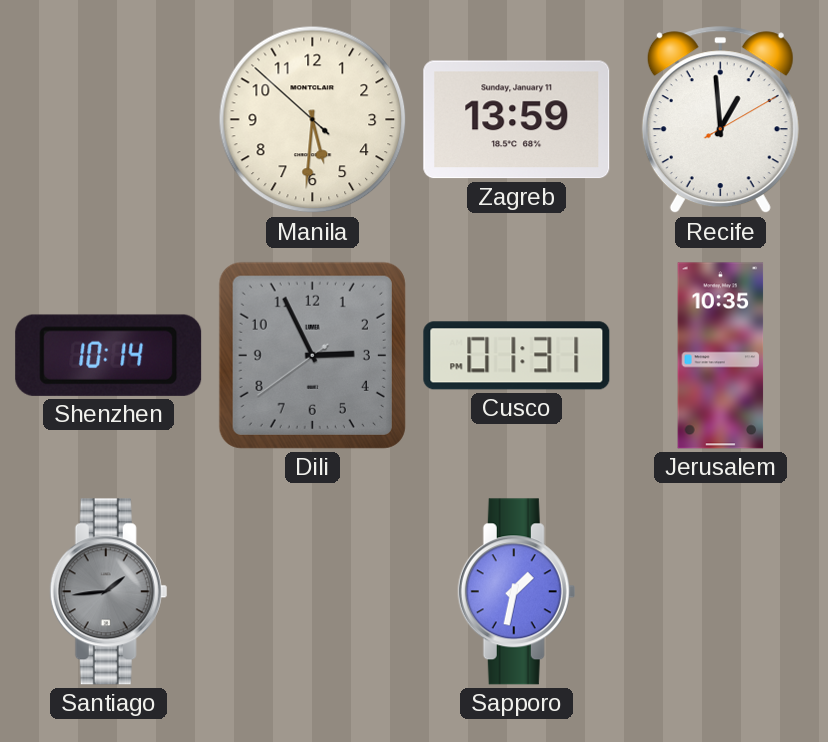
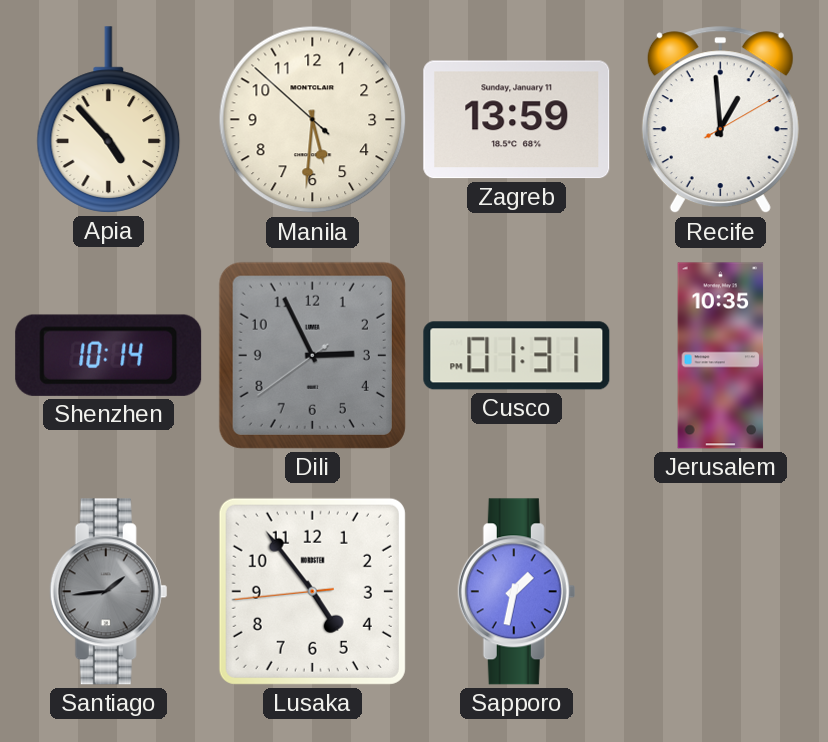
Apia: none -> 4:53 (109, 120)
Lusaka: none -> 4:53 (312, 591)
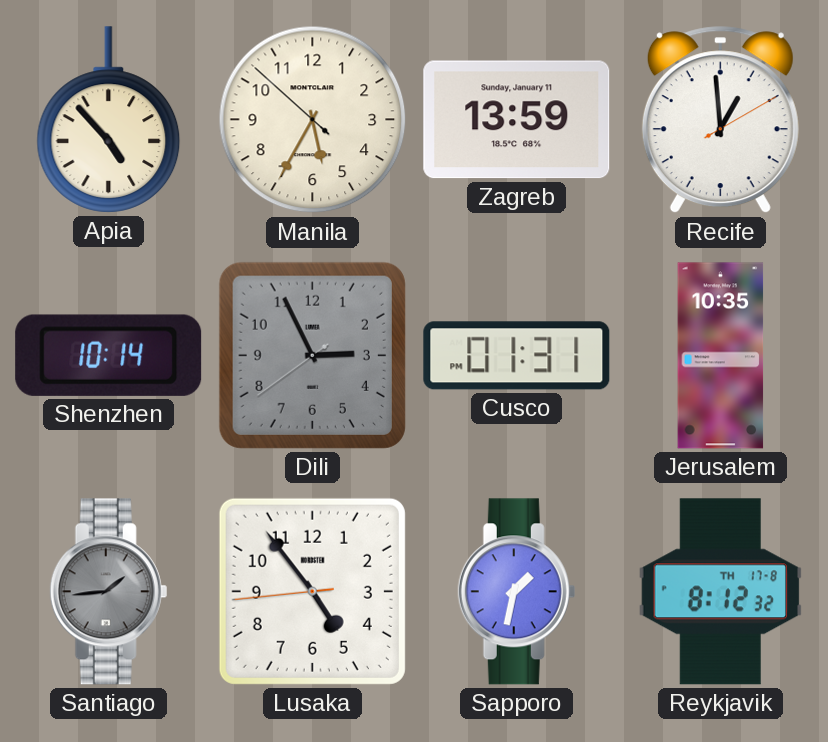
Manila: 5:30 -> 5:34 (313, 120)
Reykjavik: none -> 8:12 (721, 592)
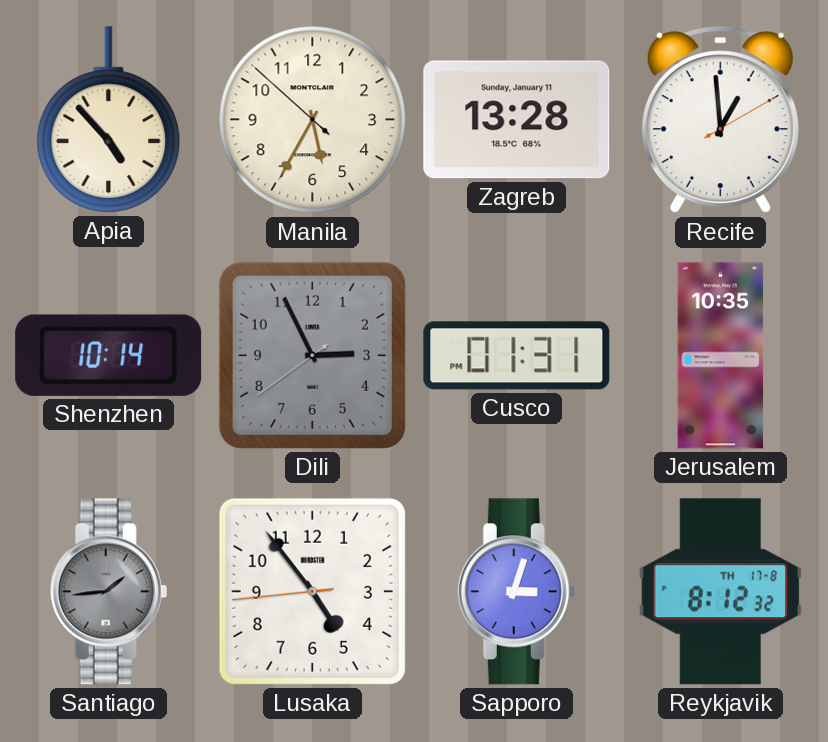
Zagreb: 13:59 -> 13:28 (517, 120)
Sapporo: 1:32 -> 3:03 (517, 592)
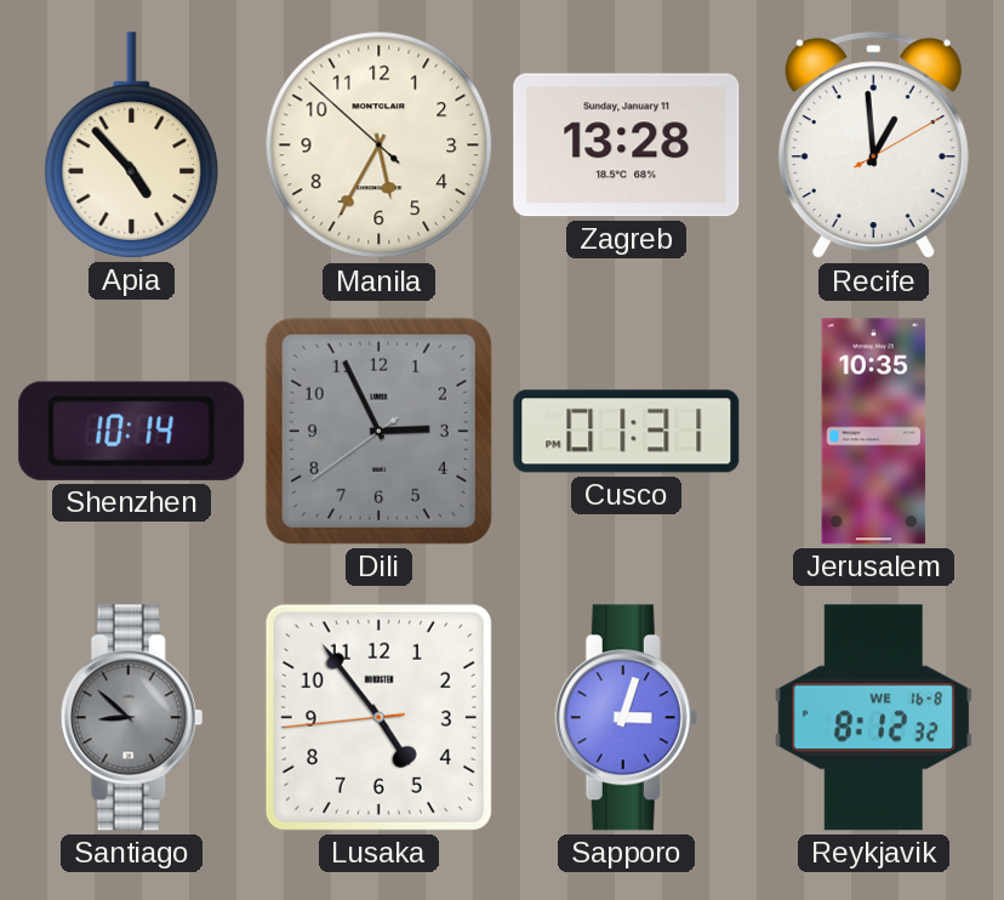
Santiago: 1:44 -> 8:52 (132, 718)
Reykjavik date: TH 17-8 -> WE 16-8 (874, 718)
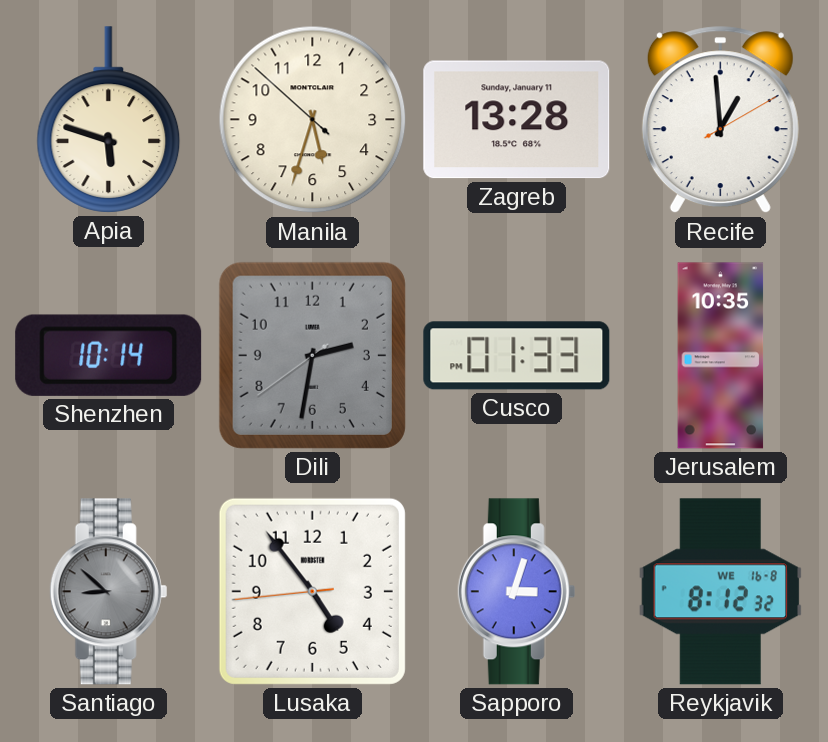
Apia: 4:53 -> 5:48 (109, 120)
Manila: 5:34 -> 5:32 (313, 120)
Dili: 2:55 -> 2:31 (312, 355)
Cusco: 01:31 -> 01:33 (517, 356)
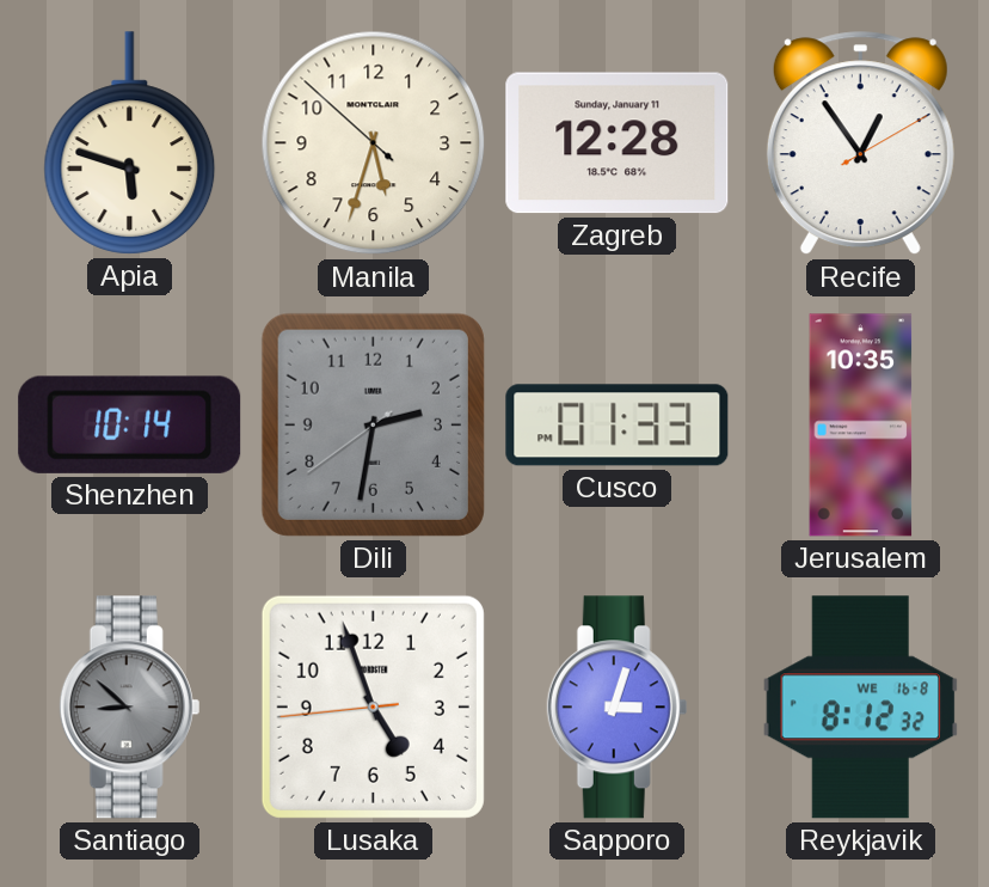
Zagreb: 13:28 -> 12:28 (618, 143)
Recife: 12:59 -> 12:54 (860, 143)
Lusaka: 4:53 -> 4:56 (373, 706)
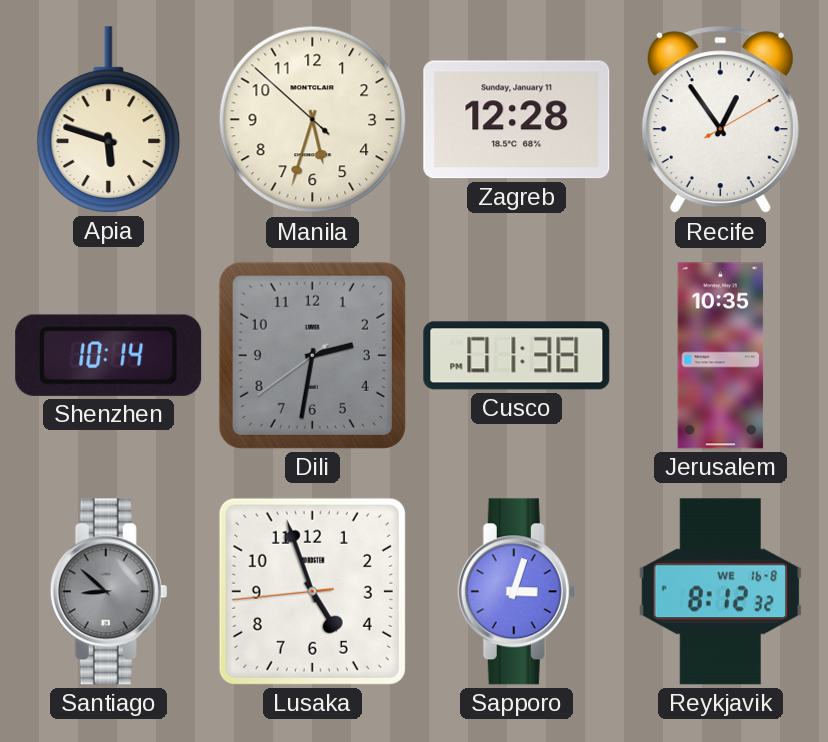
Cusco: 01:33 -> 01:38 (517, 356)
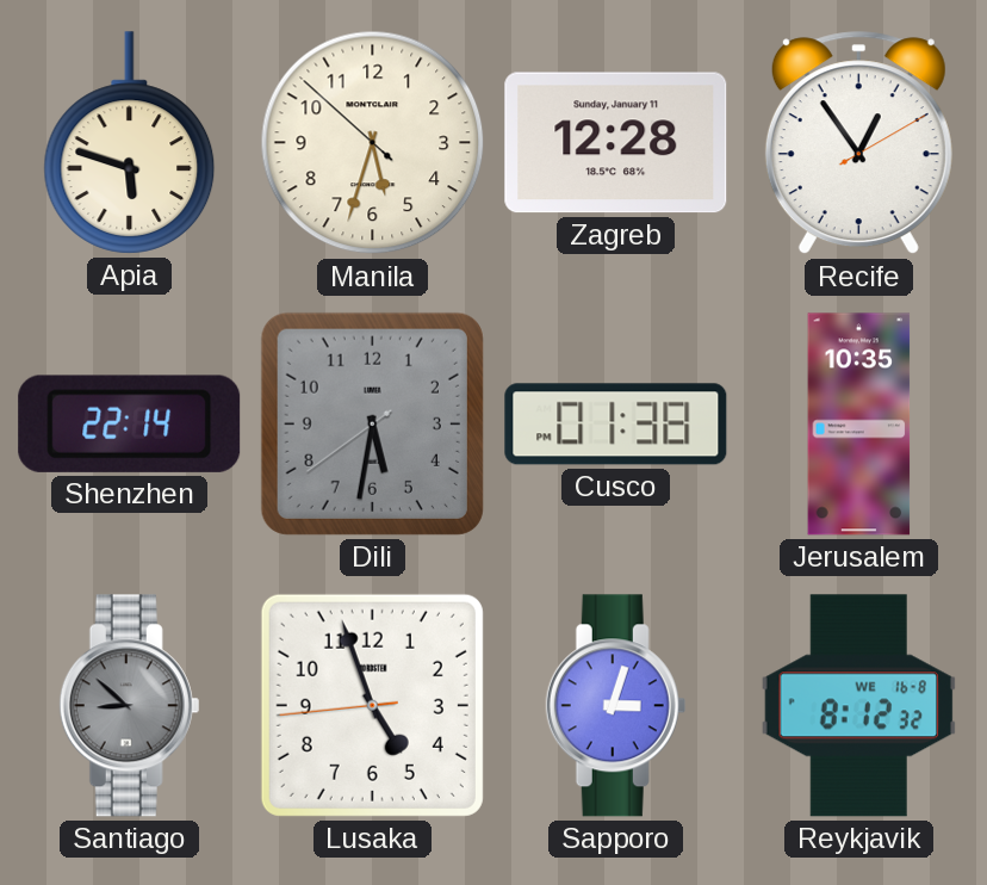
Shenzhen: 10:14 -> 22:14 (130, 423)
Dili: 2:31 -> 5:31 (372, 423)
